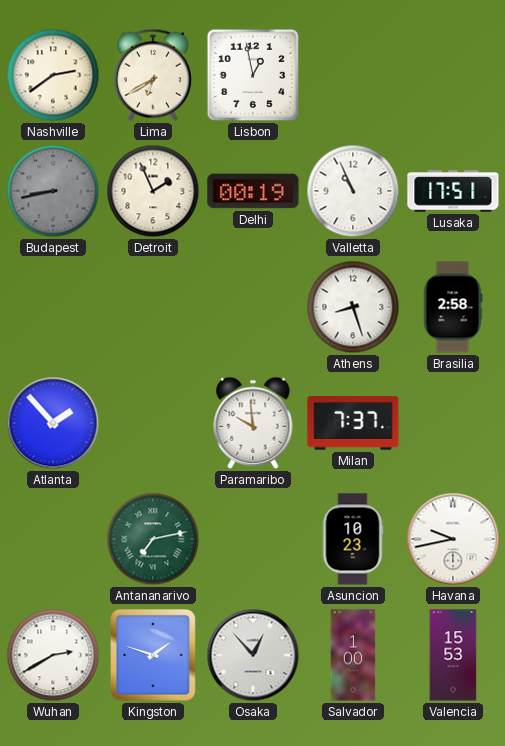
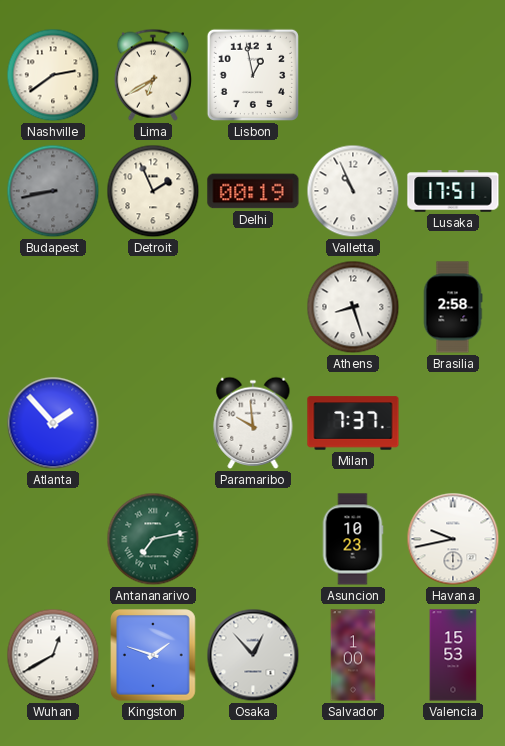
Wuhan: 2:40 -> 12:40 (53, 655)
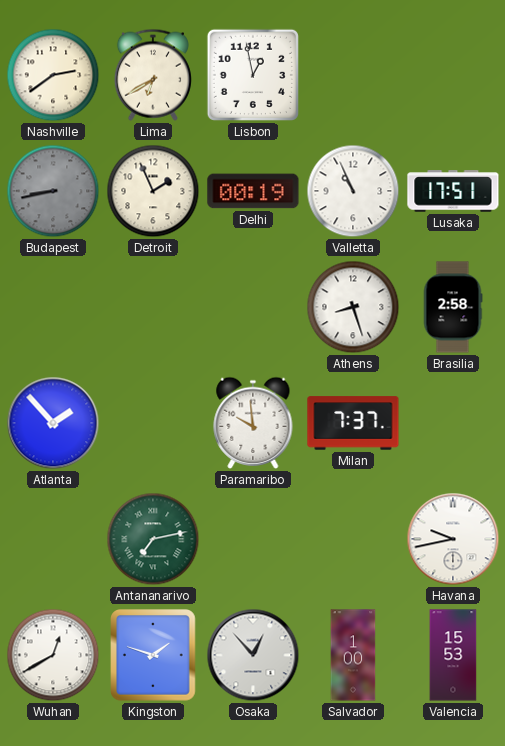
Asuncion: 10:23 -> none (353, 539)
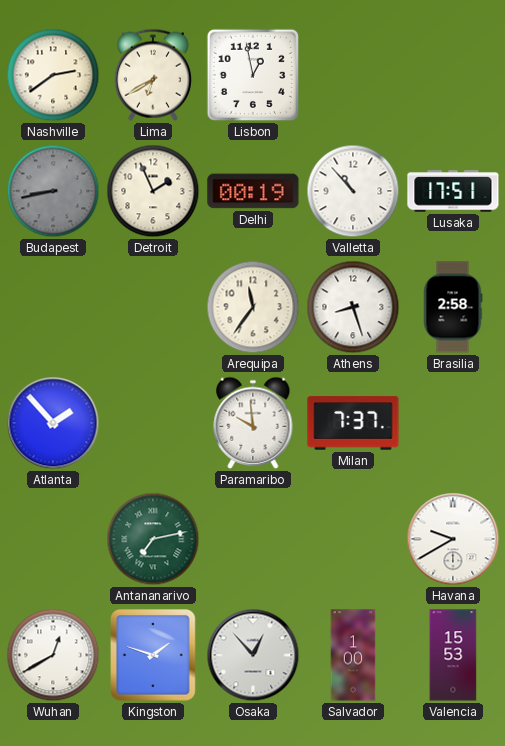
Valletta: 10:56 -> 10:53 (353, 191)
Arequipa: none -> 11:36 (253, 307)
Havana: 9:43 -> 9:40 (453, 539)
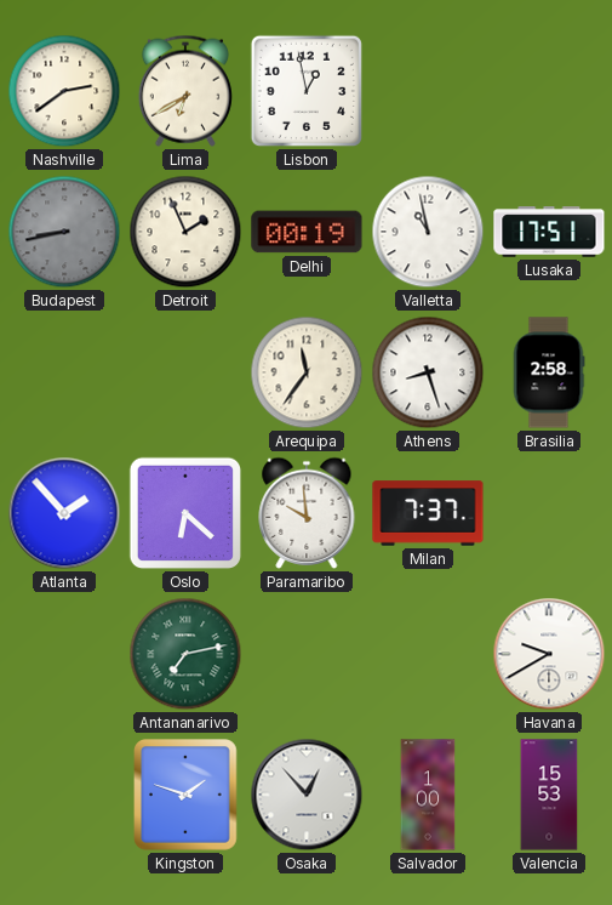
Valletta: 10:53 -> 10:58 (428, 232)
Oslo: none -> 6:22 (185, 513)
Wuhan: 12:40 -> none (53, 655)
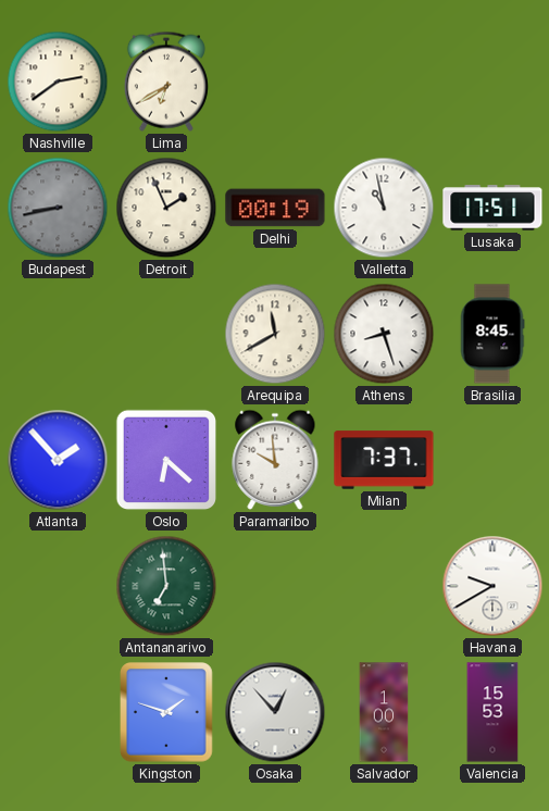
Lisbon: 12:58 -> none (307, 91)
Arequipa: 11:36 -> 11:40 (275, 334)
Brasilia: 2:58 -> 8:45 (492, 334)
Antananarivo: 7:13 -> 6:59 (166, 586)
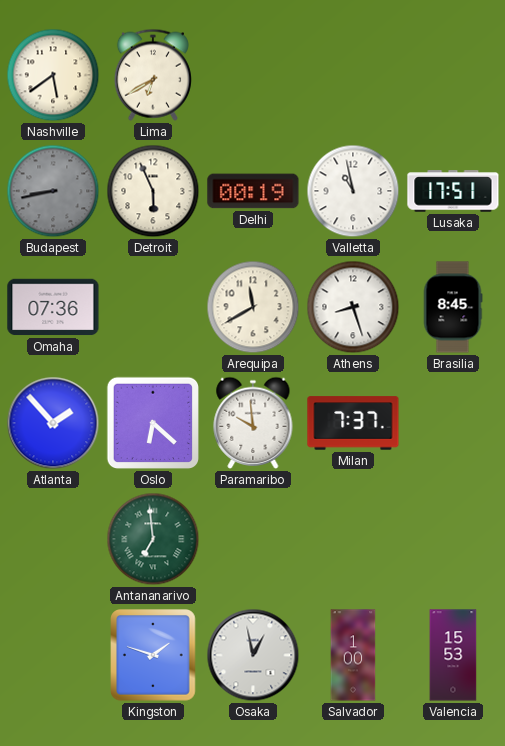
Nashville: 2:39 -> 5:39 (53, 75)
Detroit: 1:56 -> 5:56 (153, 191)
Omaha: none -> 07:36 (53, 307)
Havana: 9:40 -> none (492, 586)
Osaka: 12:53 -> 12:58 (253, 655)
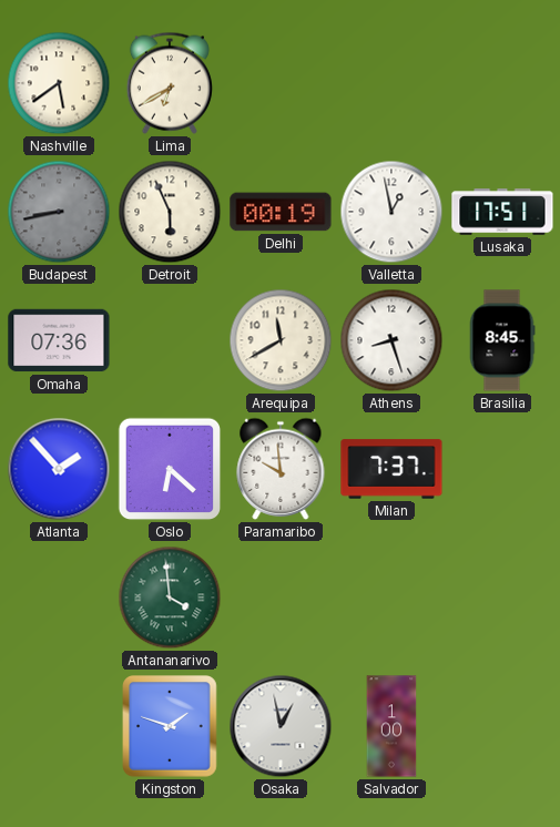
Valletta: 10:58 -> 12:58 (391, 212)
Antananarivo: 6:59 -> 3:59 (170, 598)
Valencia: 15:53 -> none (453, 655)
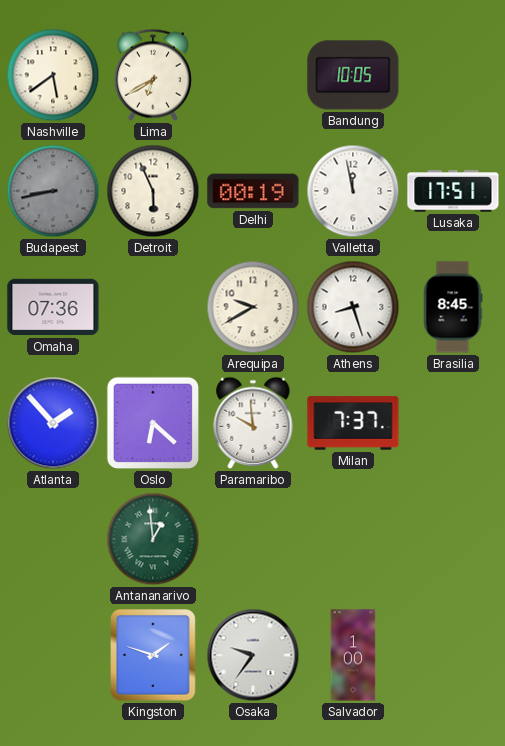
Bandung: none -> 10:05 (353, 75)
Valletta: 12:58 -> 11:58 (353, 191)
Arequipa: 11:40 -> 9:40 (253, 307)
Antananarivo: 3:59 -> 12:59 (153, 539)
Osaka: 12:58 -> 9:36 (253, 655)
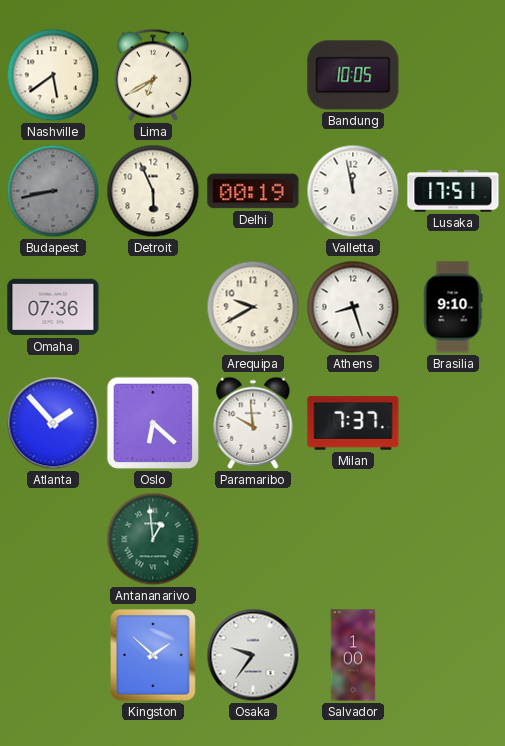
Brasilia: 8:45 -> 9:10 (453, 307)
Kingston: 1:48 -> 1:52 (154, 656)
